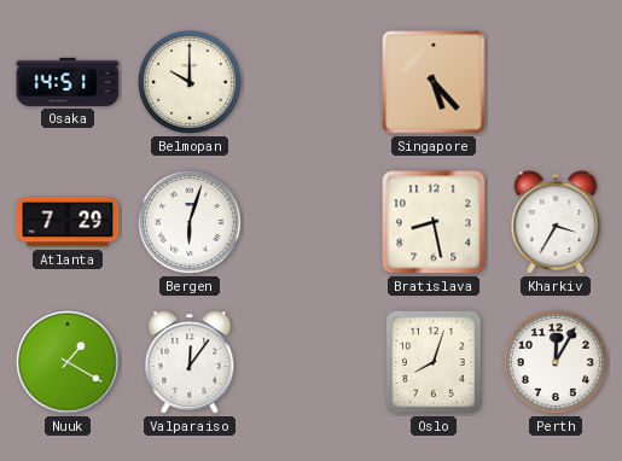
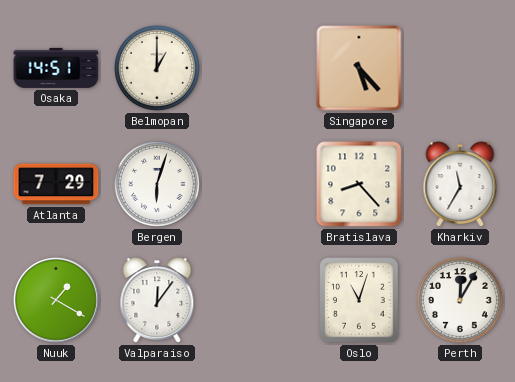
Belmopan: 10:00 -> 1:00 (157, 68)
Bratislava: 8:28 -> 8:23 (359, 184)
Kharkiv: 3:35 -> 11:35 (460, 184)
Oslo: 8:03 -> 11:03 (359, 300)
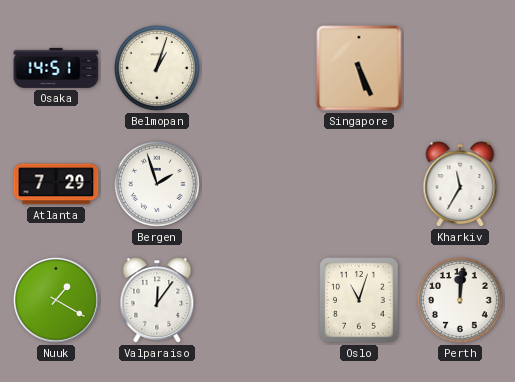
Belmopan: 1:00 -> 1:03 (157, 68)
Singapore: 5:23 -> 5:26 (359, 68)
Bergen: 6:03 -> 1:57 (157, 184)
Bratislava: 8:23 -> none (359, 184)
Perth: 12:05 -> 12:01 (460, 300)
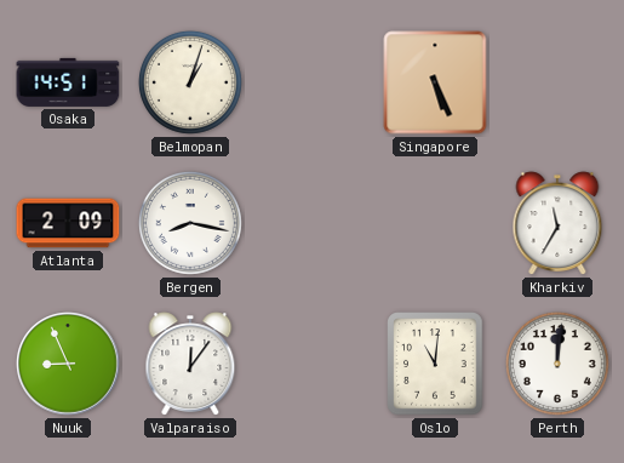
Atlanta: 7:29 -> 2:09 (68, 223)
Bergen: 1:57 -> 8:17 (190, 223)
Nuuk: 1:20 -> 8:56 (69, 365)
Oslo: 11:03 -> 11:01 (435, 364)
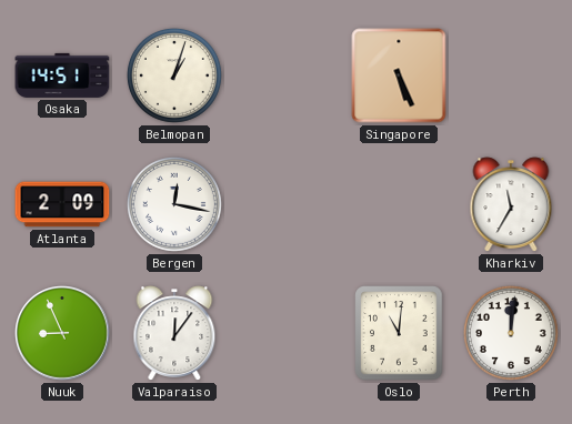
Bergen: 8:17 -> 12:17 (174, 204)
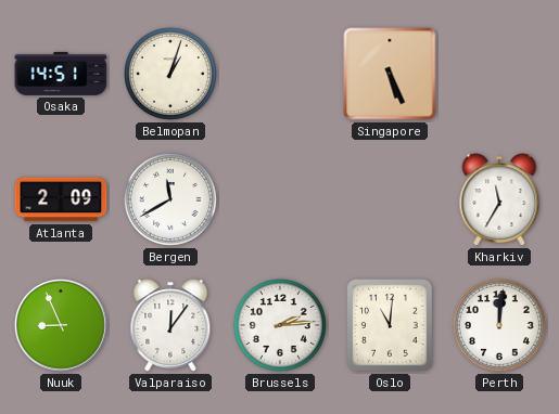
Bergen: 12:17 -> 11:40 (170, 199)
Brussels: none -> 2:14 (280, 325)
